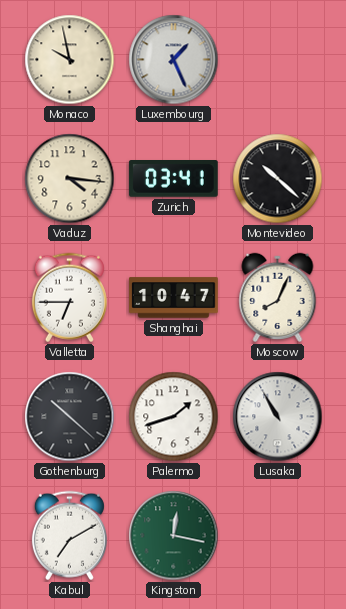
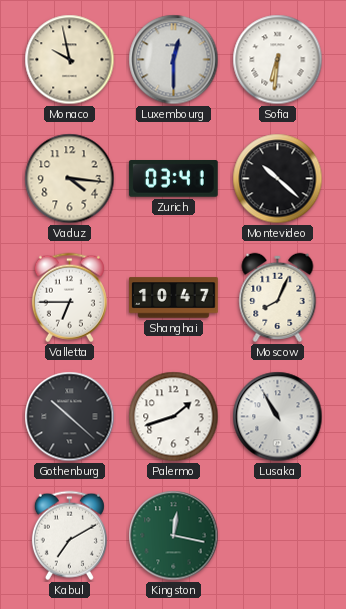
Luxembourg: 1:26 -> 12:30 (174, 60)
Sofia: none -> 6:31 (278, 60)
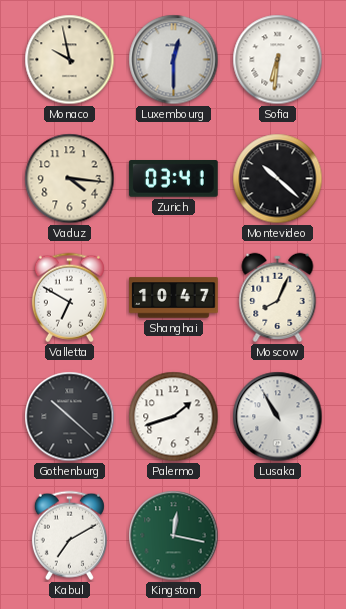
Valletta: 6:45 -> 6:50 (69, 298)
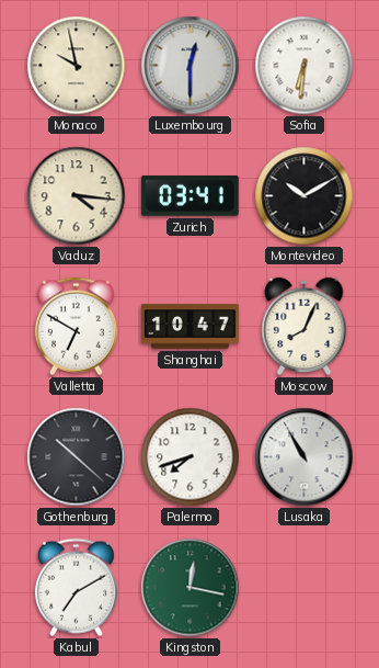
Montevideo: 10:22 -> 10:10 (305, 196)
Palermo: 1:42 -> 7:42 (191, 457)
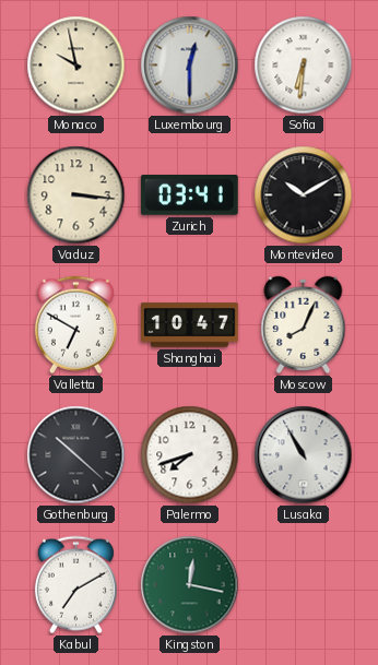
Vaduz: 4:16 -> 3:16 (76, 195)
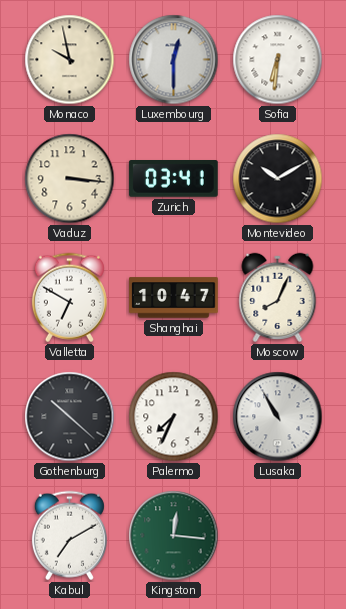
Palermo: 7:42 -> 7:34 (174, 417)
Kingston: 12:17 -> 12:16 (174, 536)
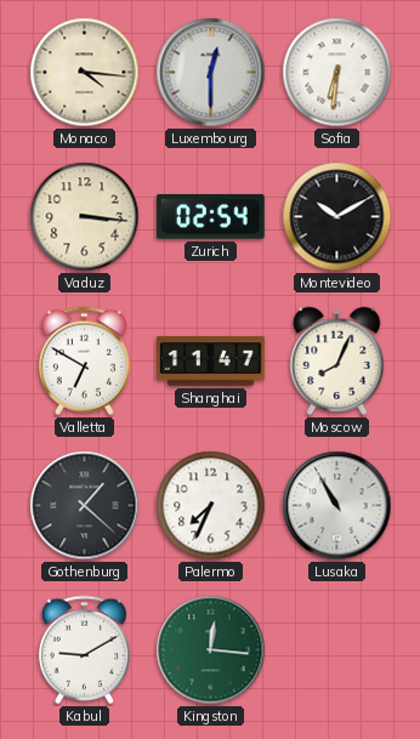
Monaco: 9:58 -> 4:16 (85, 73)
Zurich: 03:41 -> 02:54 (210, 217)
Shanghai: 10:47 -> 11:47 (211, 362)
Gothenburg: 10:22 -> 1:22 (85, 506)
Kabul: 7:10 -> 9:10 (84, 650)
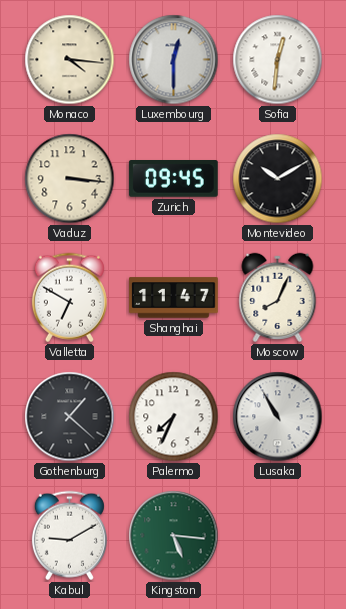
Sofia: 6:31 -> 12:31 (278, 60)
Zurich: 02:54 -> 09:45 (173, 179)
Kingston: 12:16 -> 5:16 (174, 536)
